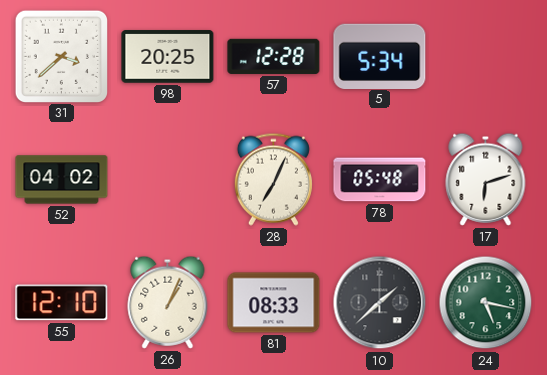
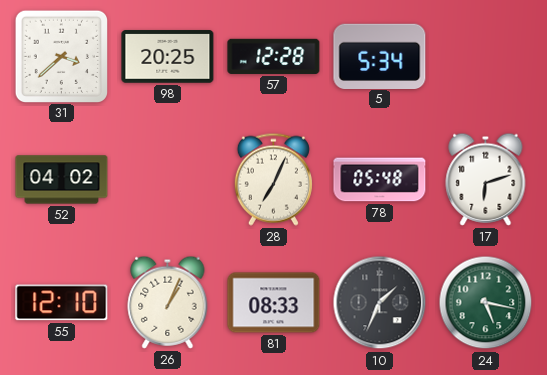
10: 1:38 -> 1:34 (380, 303)
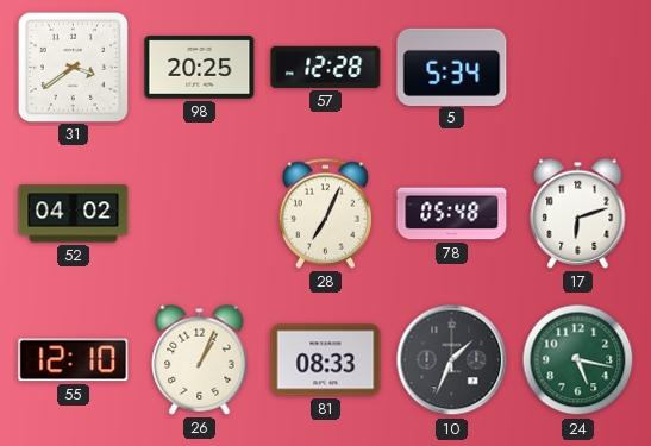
31: 3:38 -> 3:39 (73, 67)
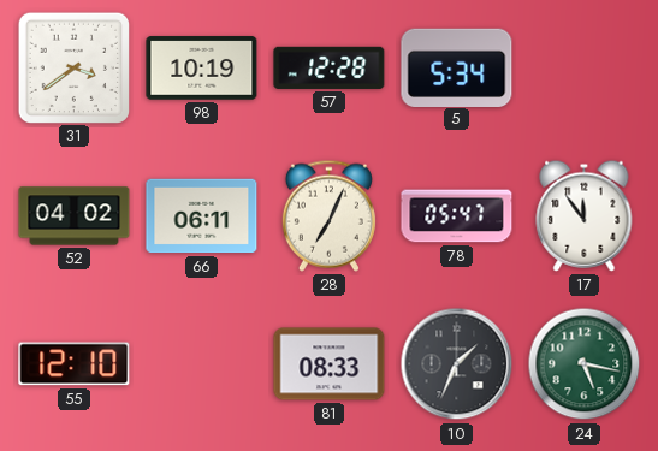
98: 20:25 -> 10:19 (202, 69)
66: none -> 06:11 (202, 216)
78: 05:48 -> 05:47 (457, 216)
17: 6:12 -> 11:54 (585, 215)
26: 1:04 -> none (200, 359)
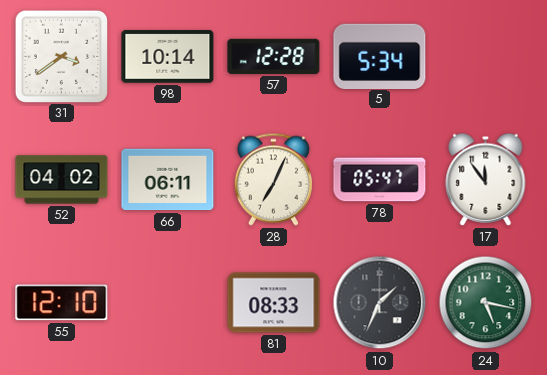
98: 10:19 -> 10:14 (168, 57)
